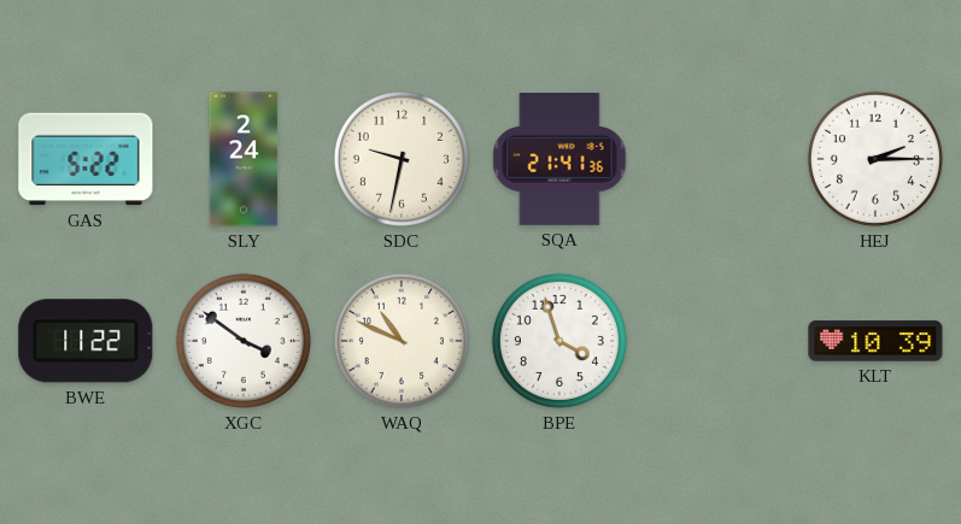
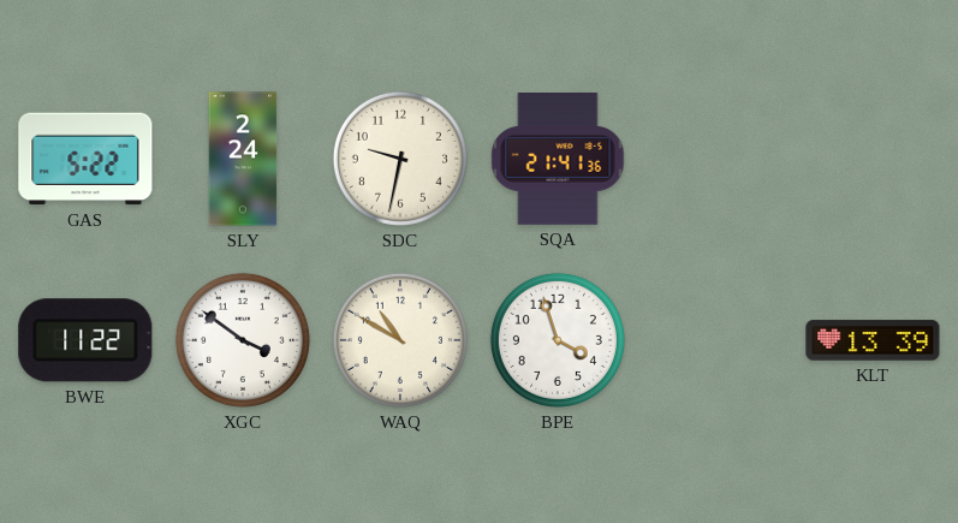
HEJ: 2:15 -> none (875, 159)
WAQ: 10:49 -> 10:50 (400, 340)
KLT: 10:39 -> 13:39 (873, 340)
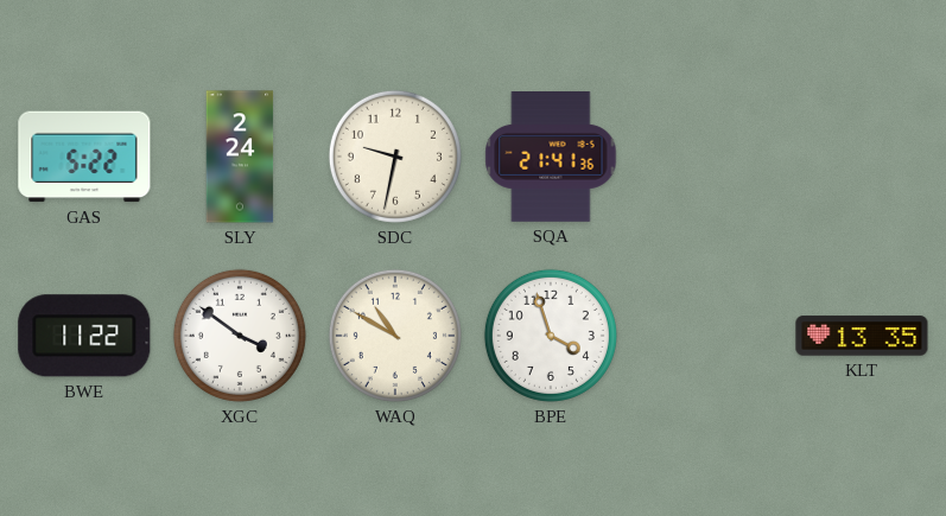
KLT: 13:39 -> 13:35 (862, 336)
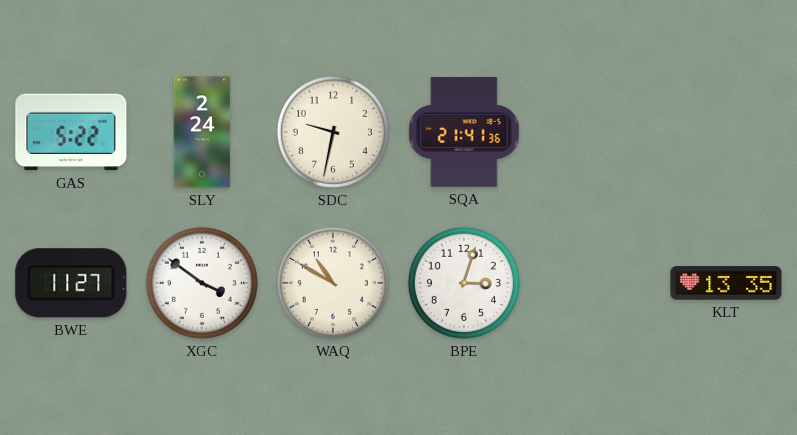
BWE: 11:22 -> 11:27 (71, 283)
BPE: 3:57 -> 3:03 (464, 283)
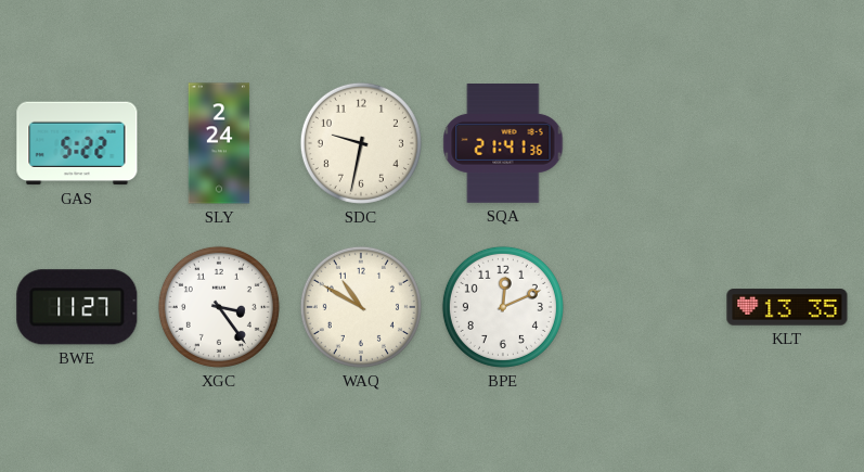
XGC: 3:51 -> 3:24 (219, 307)
BPE: 3:03 -> 12:11 (503, 307)
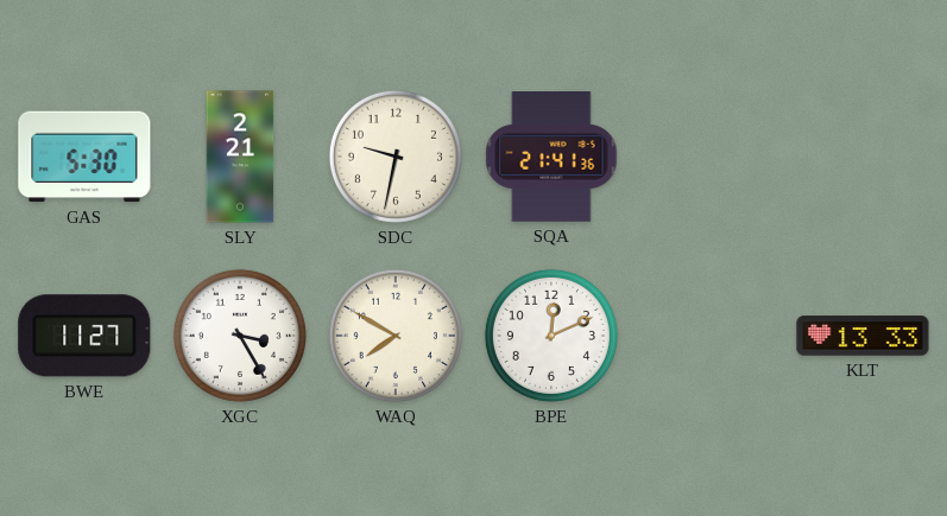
GAS: 5:22 -> 5:30 (84, 157)
SLY: 2:24 -> 2:21 (240, 157)
XGC: 3:24 -> 3:25 (240, 336)
WAQ: 10:50 -> 7:50 (396, 336)
KLT: 13:35 -> 13:33 (863, 336)
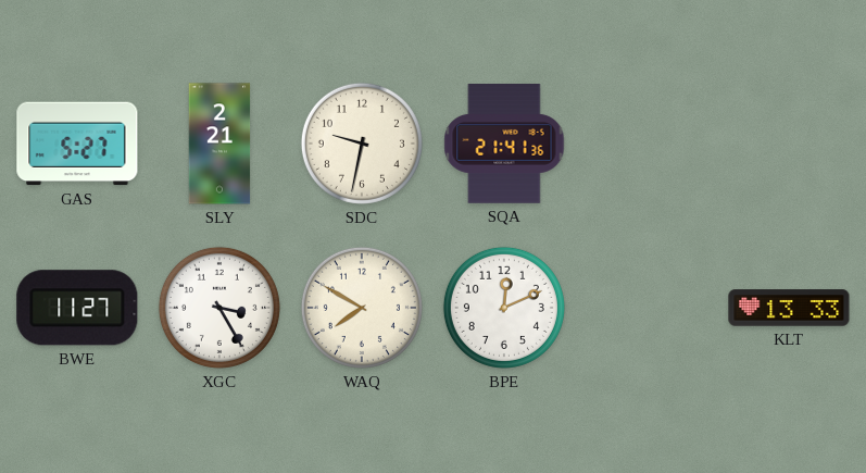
GAS: 5:30 -> 5:27 (77, 144)
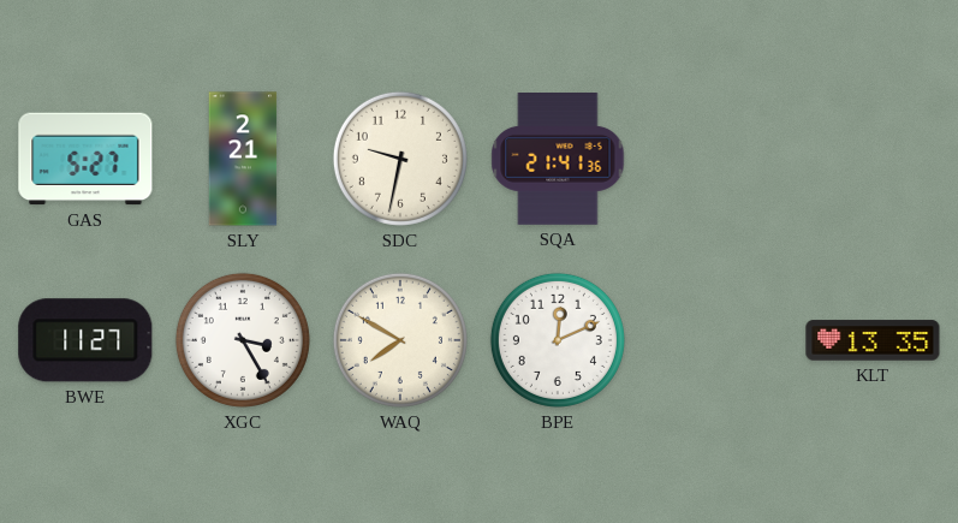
KLT: 13:33 -> 13:35 (873, 340)
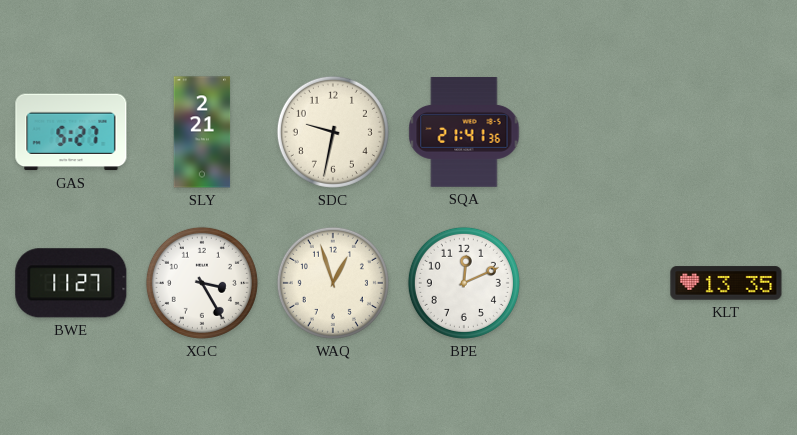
WAQ: 7:50 -> 12:57 (333, 283)
